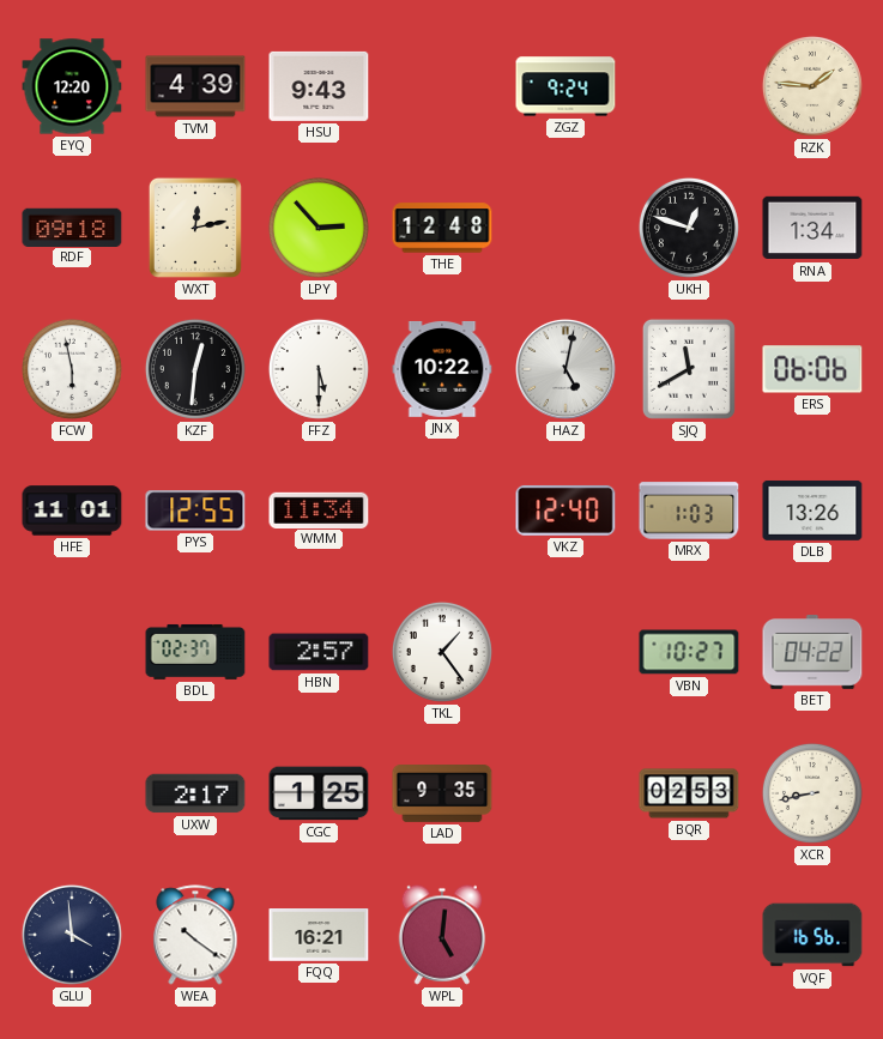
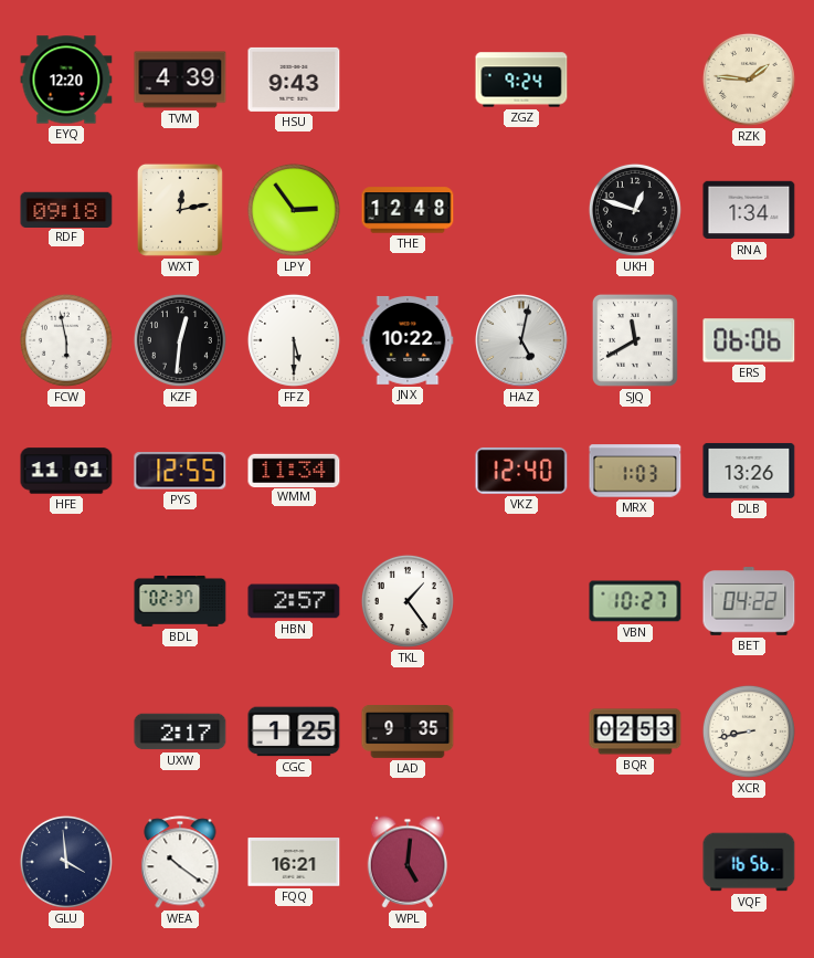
LPY: 2:53 -> 2:54 (294, 210)
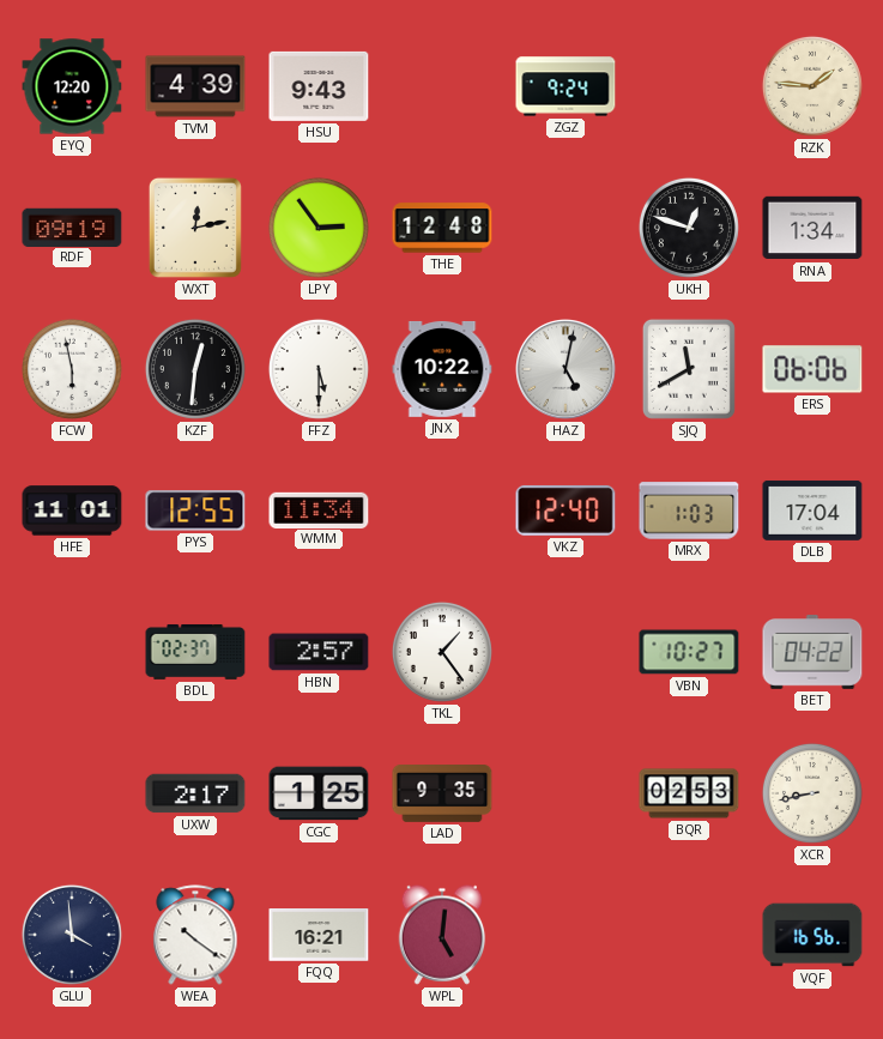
RDF: 09:18 -> 09:19 (72, 226)
DLB: 13:26 -> 17:04 (812, 511)
